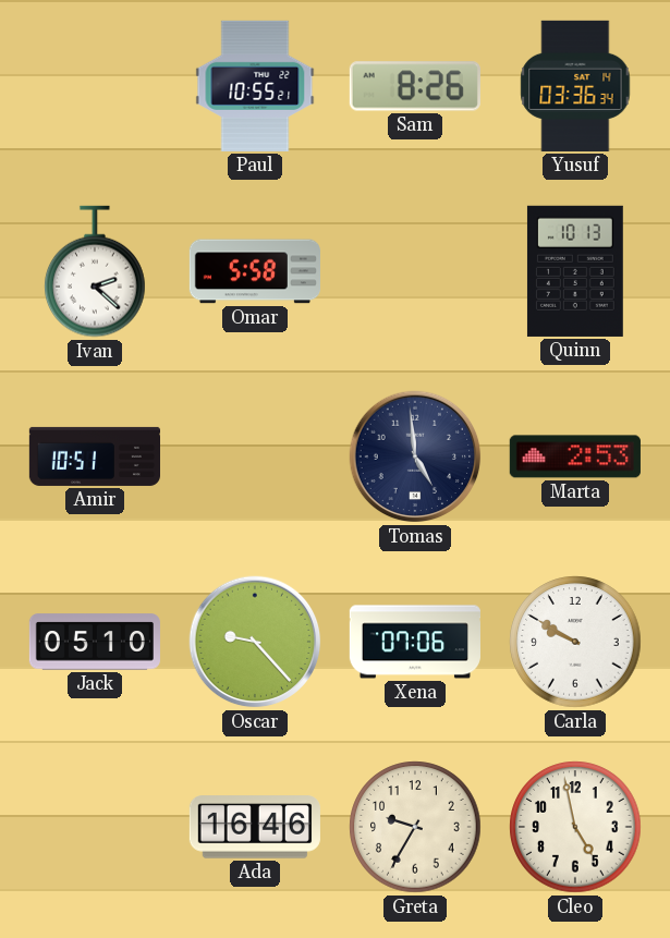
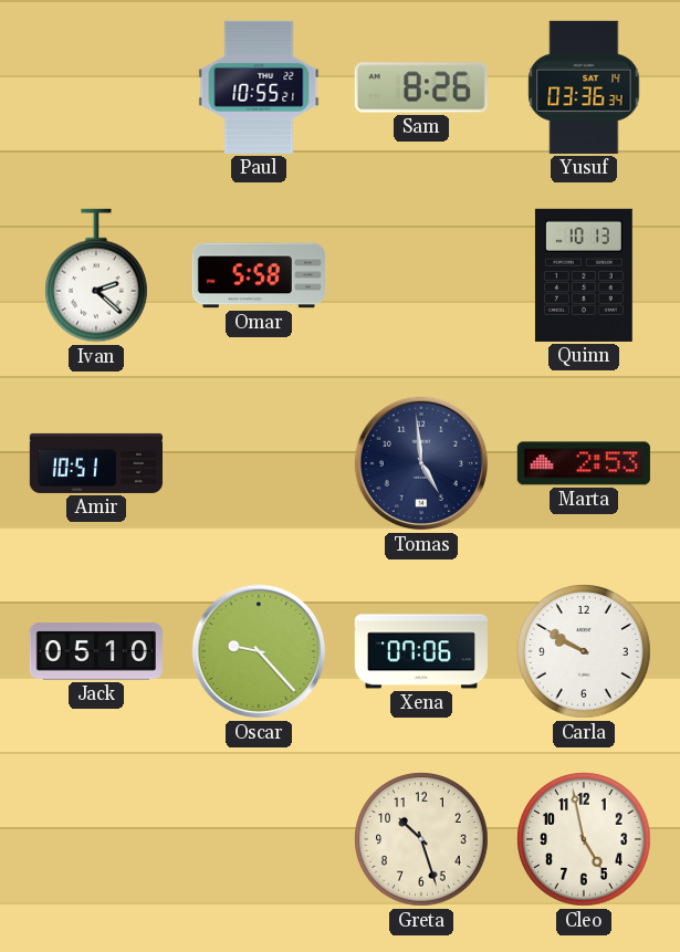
Ada: 16:46 -> none (255, 827)
Greta: 9:35 -> 10:27 (421, 839)
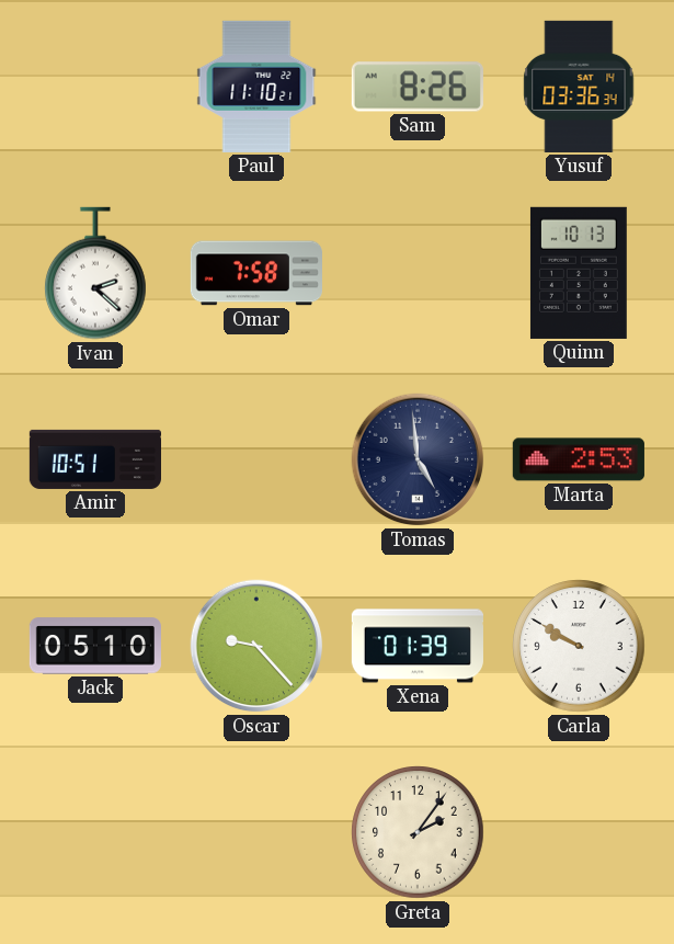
Paul: 10:55 -> 11:10 (256, 87)
Omar: 5:58 -> 7:58 (256, 273)
Xena: 07:06 -> 01:39 (418, 646)
Greta: 10:27 -> 2:06 (418, 832)
Cleo: 4:58 -> none (584, 839)
